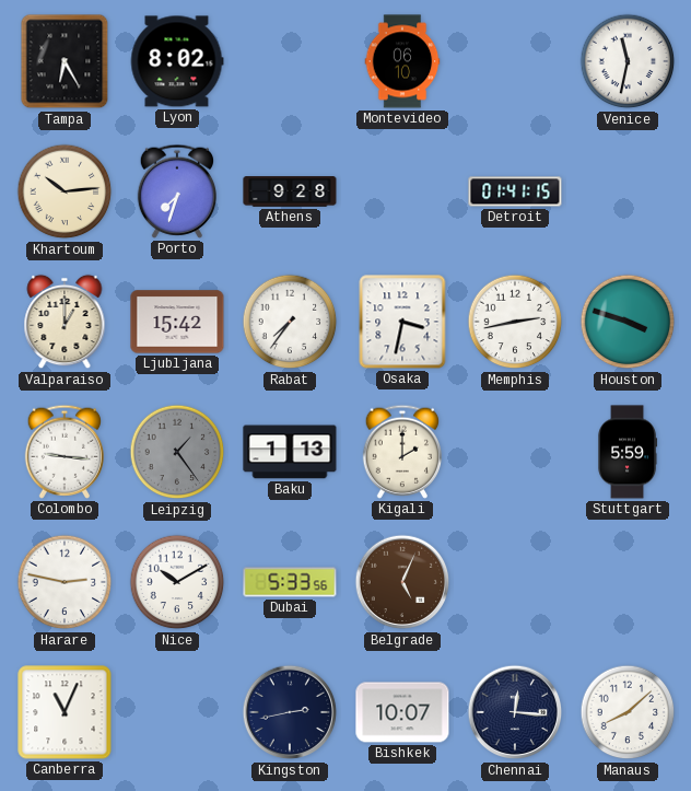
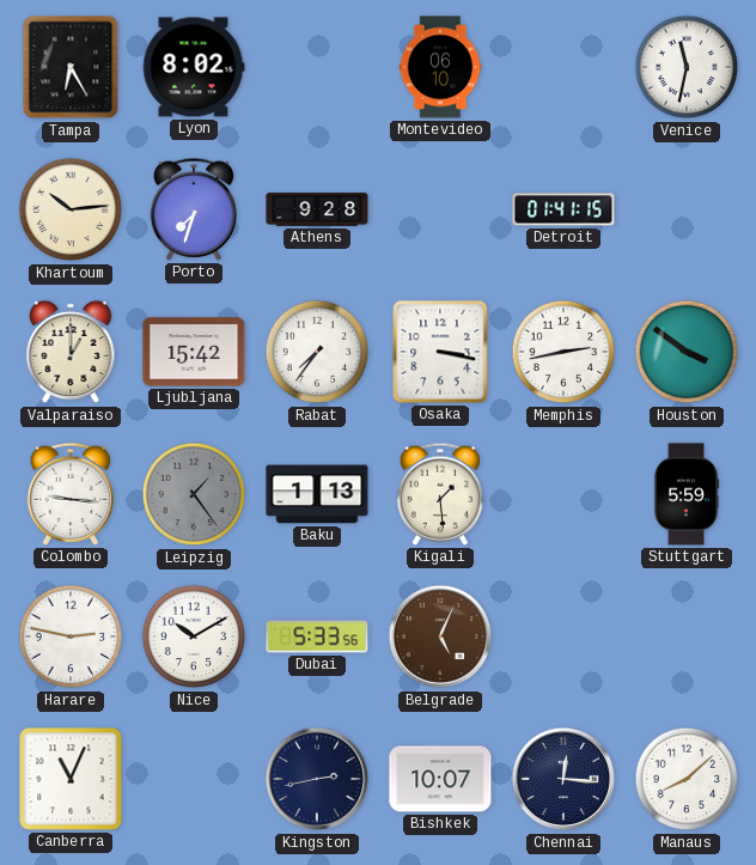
Osaka: 3:32 -> 3:17 (440, 352)
Houston: 3:48 -> 3:51 (687, 352)
Kigali: 2:00 -> 1:29 (439, 494)
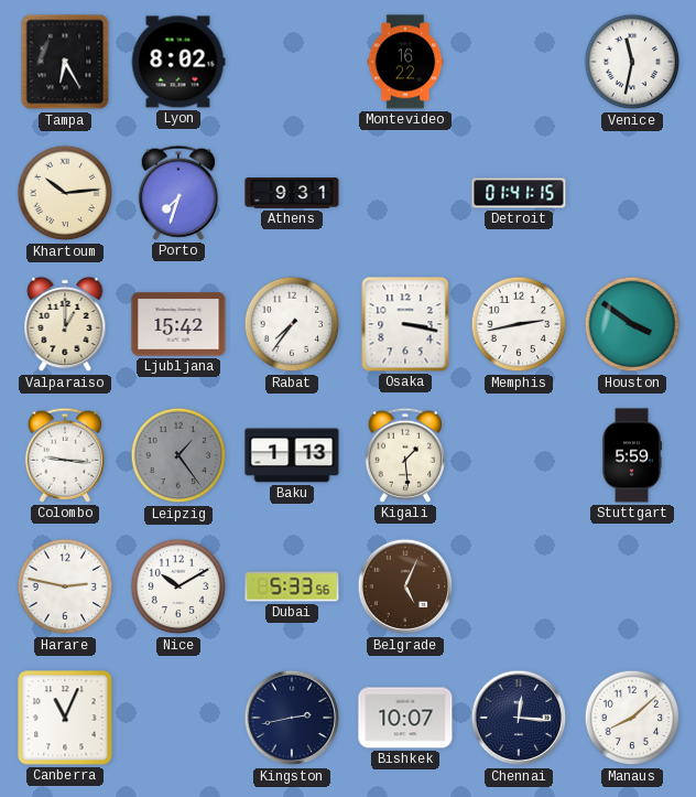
Montevideo: 06:10 -> 16:22 (405, 62)
Athens: 9:28 -> 9:31 (292, 193)
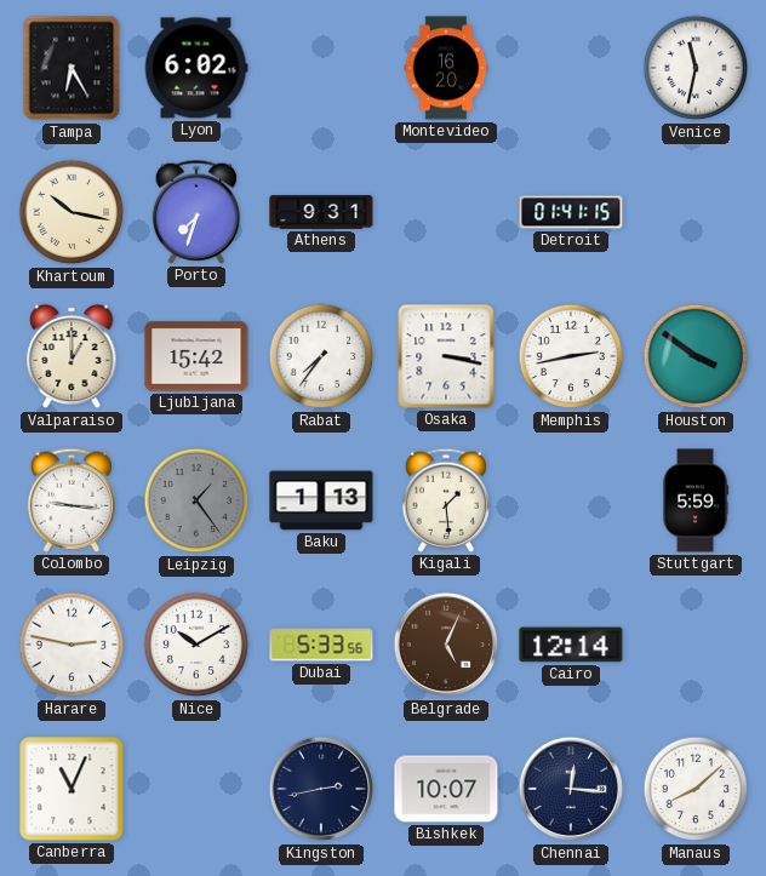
Lyon: 8:02 -> 6:02 (196, 68)
Montevideo: 16:22 -> 16:20 (446, 68)
Khartoum: 10:14 -> 10:17 (72, 212)
Cairo: none -> 12:14 (571, 645)
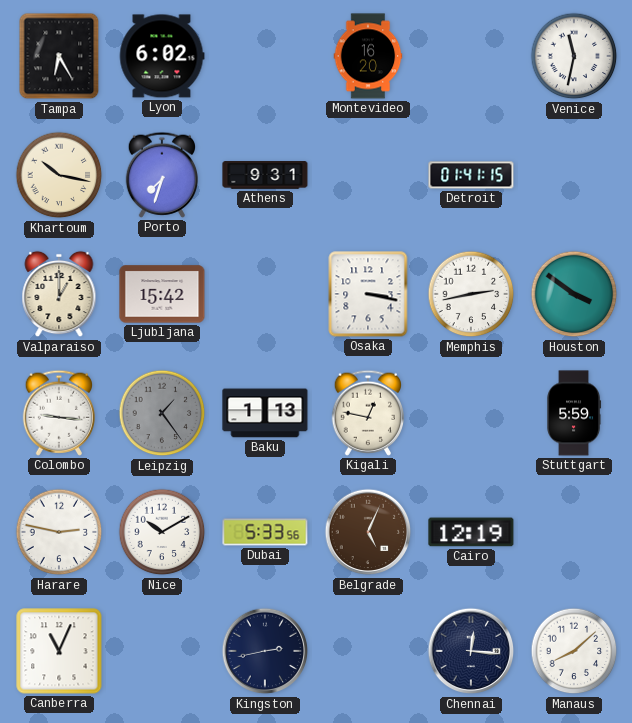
Rabat: 7:36 -> none (321, 356)
Kigali: 1:29 -> 12:47 (367, 413)
Cairo: 12:14 -> 12:19 (471, 532)
Bishkek: 10:07 -> none (446, 789)
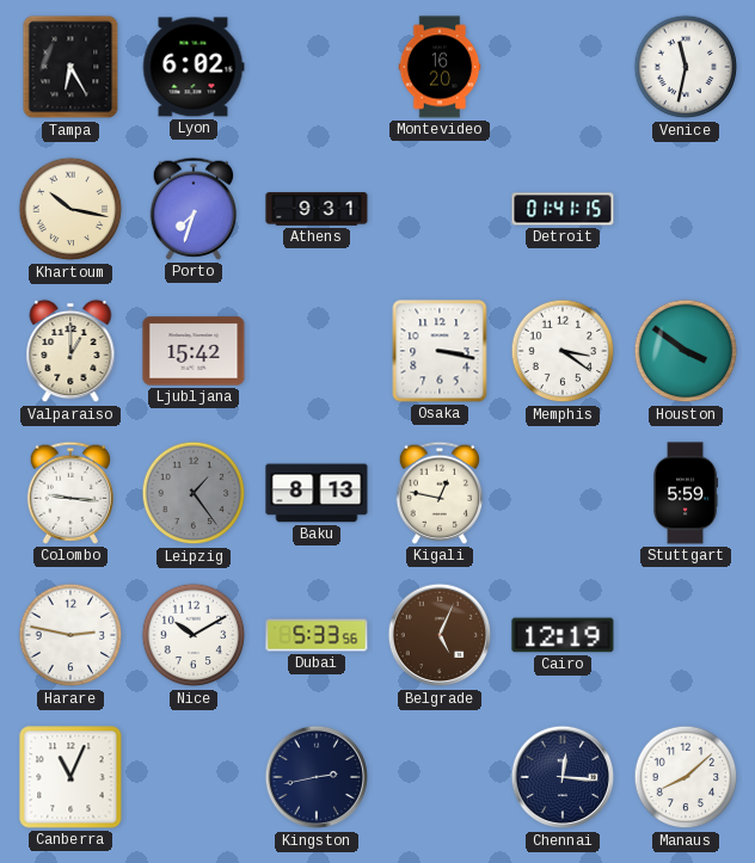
Memphis: 2:43 -> 3:21 (563, 351)
Baku: 1:13 -> 8:13 (317, 493)
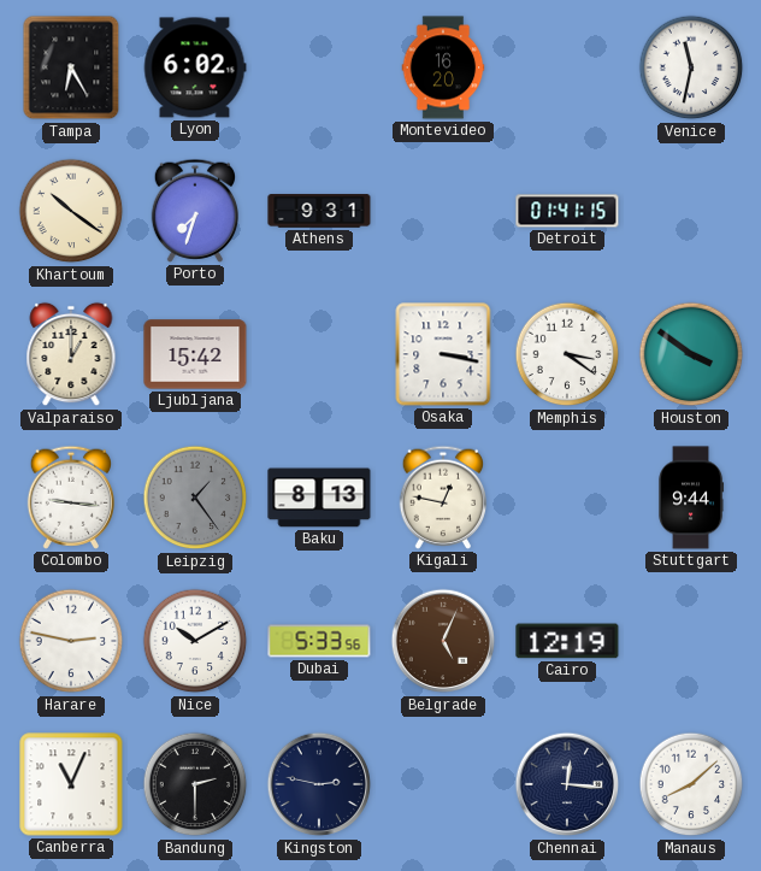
Khartoum: 10:17 -> 10:21 (71, 211)
Stuttgart: 5:59 -> 9:44 (691, 498)
Bandung: none -> 2:30 (195, 784)
Kingston: 2:43 -> 2:47 (319, 784)
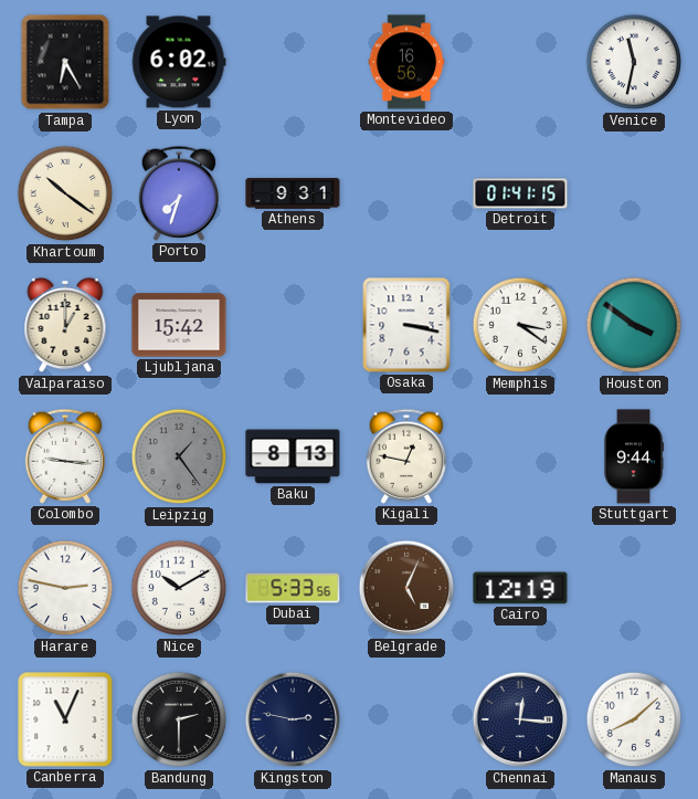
Montevideo: 16:20 -> 16:56 (406, 62)
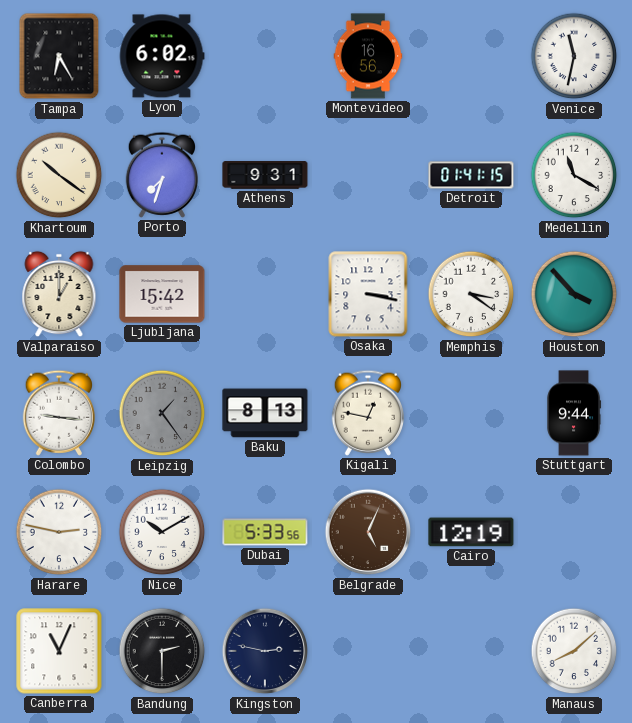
Medellin: none -> 11:20 (574, 175)
Houston: 3:51 -> 3:53 (574, 294)
Chennai: 12:16 -> none (520, 719)
